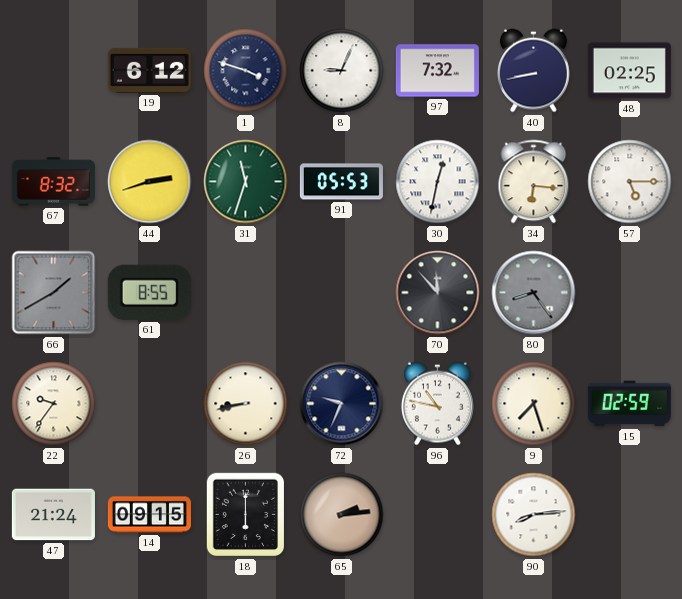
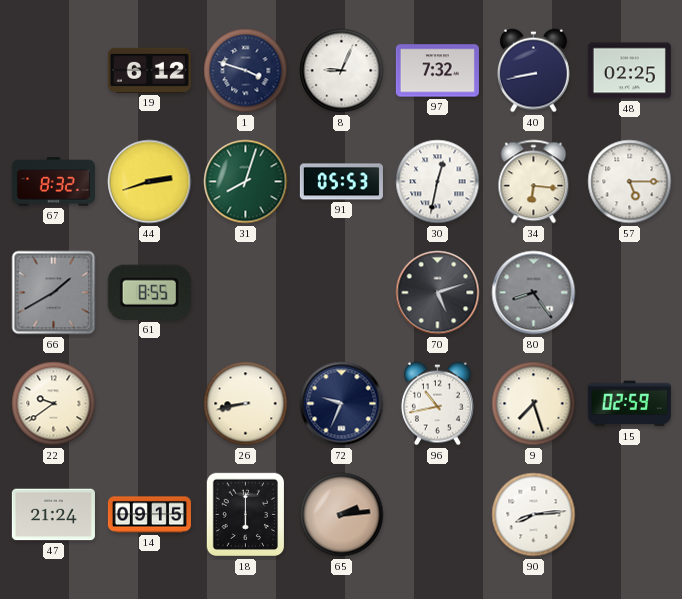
31: 11:33 -> 8:03 (246, 182)
70: 11:53 -> 5:12 (438, 293)
22: 9:36 -> 9:39 (54, 404)
96: 10:47 -> 10:43 (437, 404)
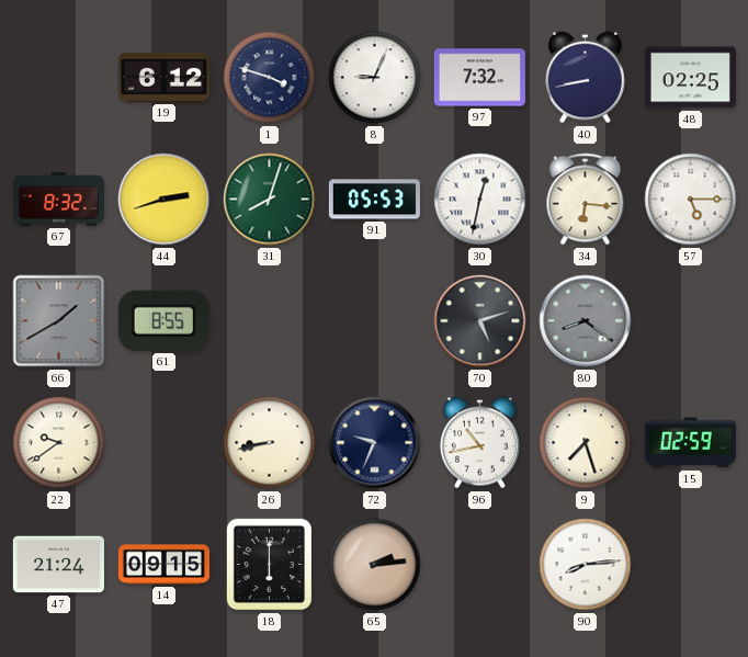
80: 8:24 -> 8:21 (586, 321)
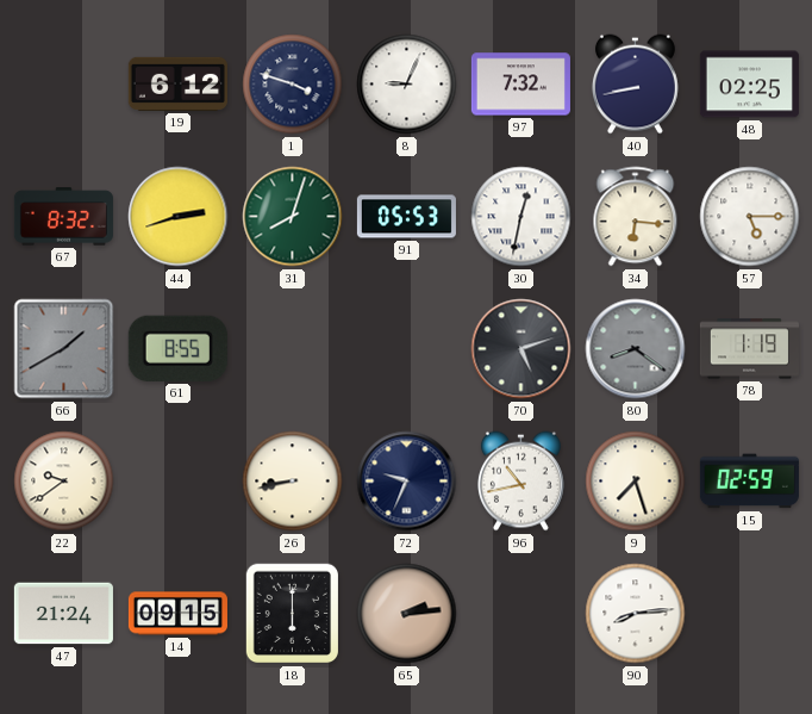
78: none -> 1:19 (749, 349)
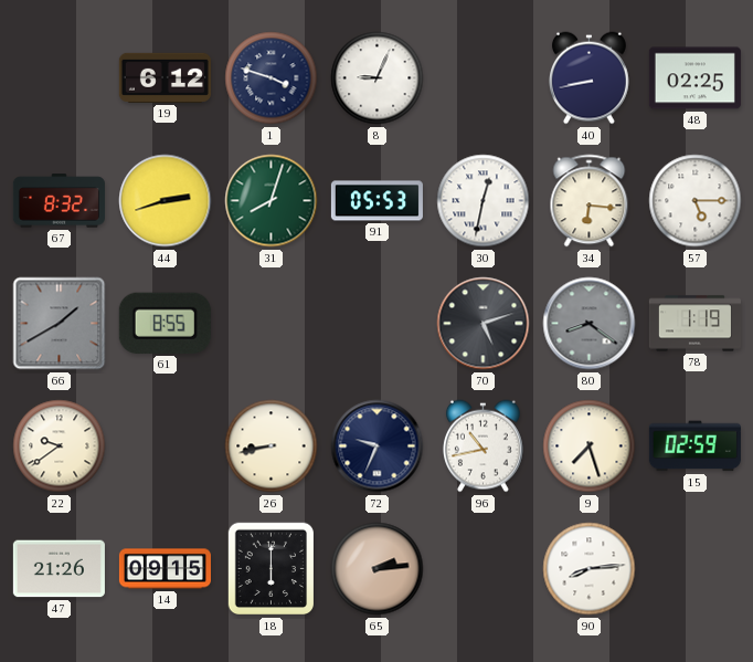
97: 7:32 -> none (520, 85)
47: 21:24 -> 21:26 (59, 569)
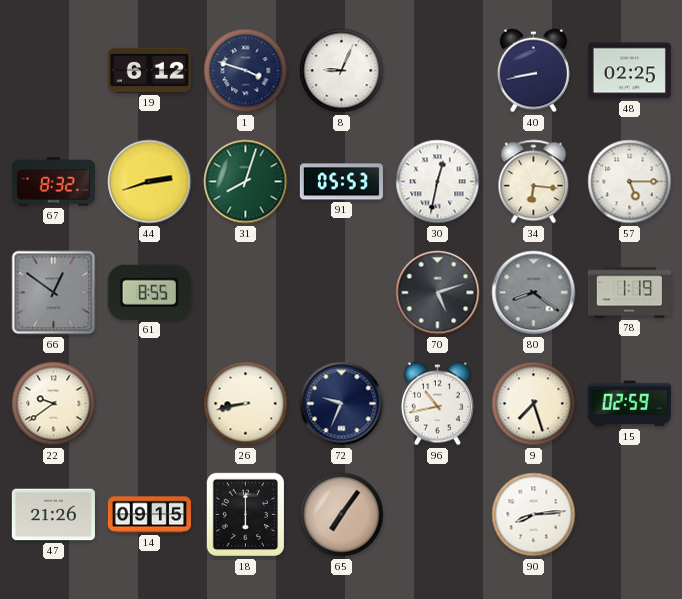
66: 1:40 -> 12:51 (54, 293)
65: 2:14 -> 7:06 (342, 515)
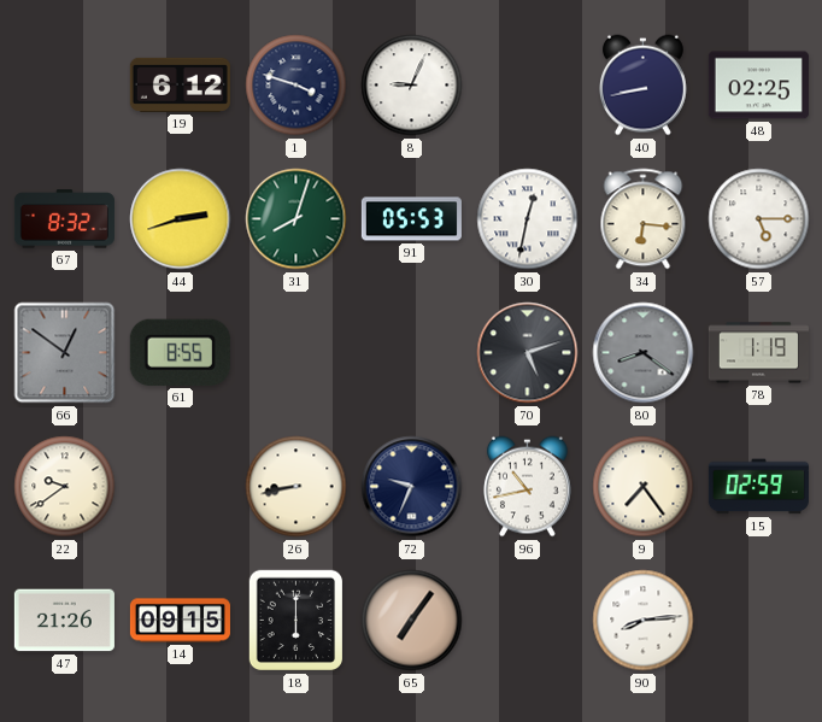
9: 7:27 -> 7:24 (644, 487)
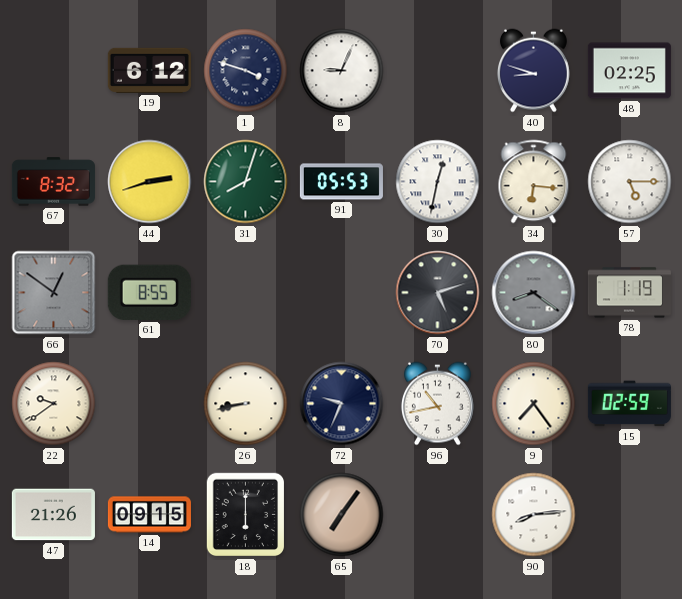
40: 8:43 -> 8:48 (533, 71)
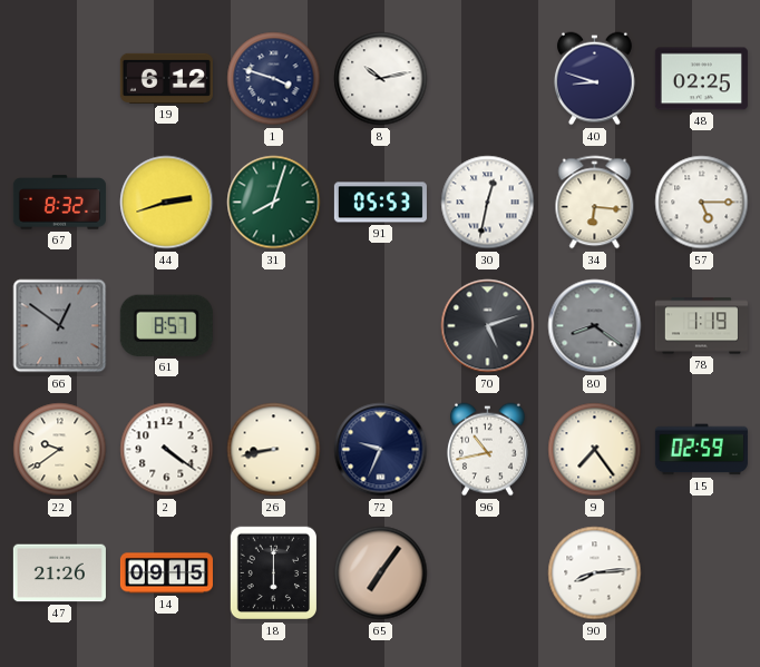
8: 9:04 -> 10:13 (381, 79)
61: 8:55 -> 8:57 (166, 325)
2: none -> 4:21 (167, 450)
